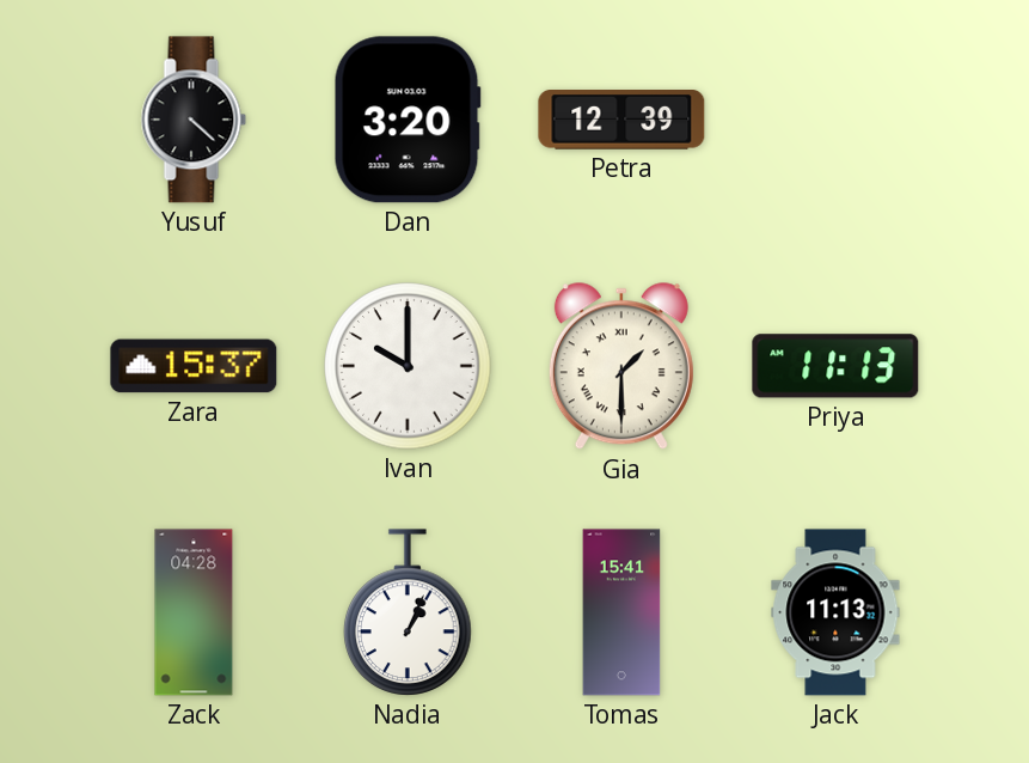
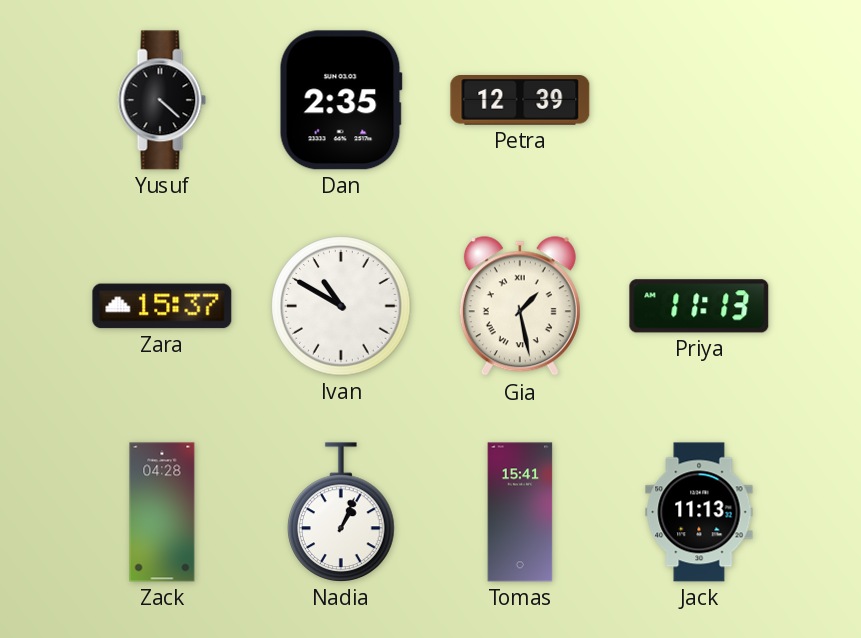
Dan: 3:20 -> 2:35 (341, 100)
Ivan: 10:00 -> 10:50 (341, 306)
Gia: 1:30 -> 1:28 (520, 307)
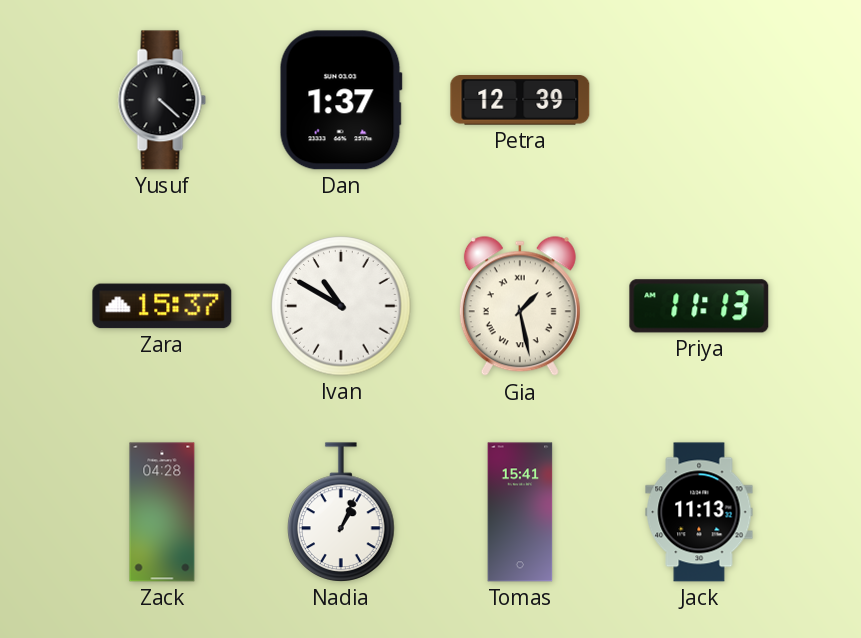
Dan: 2:35 -> 1:37 (341, 100)
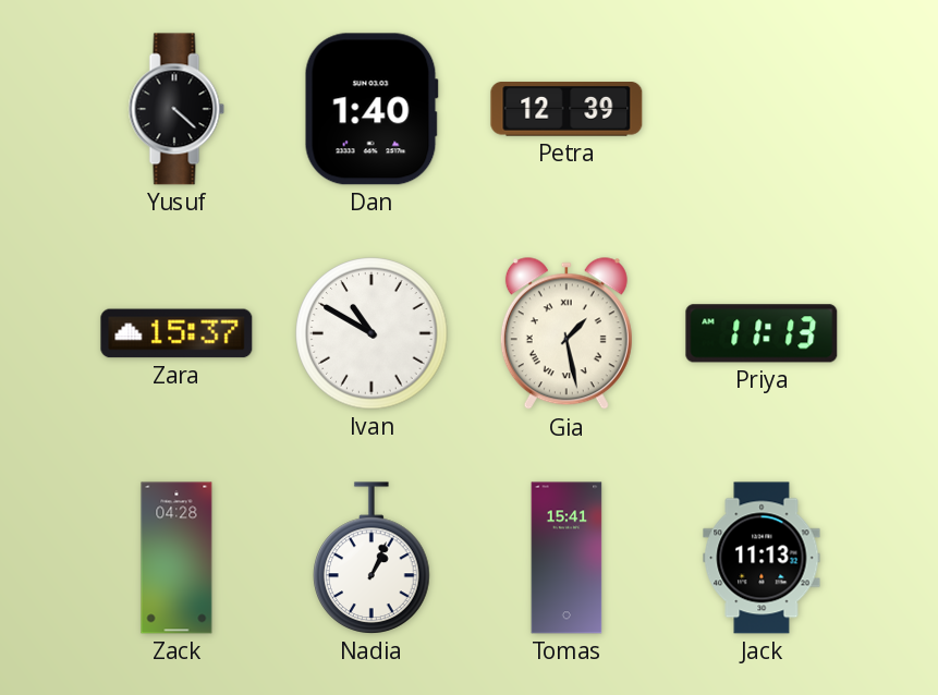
Dan: 1:37 -> 1:40 (371, 109)
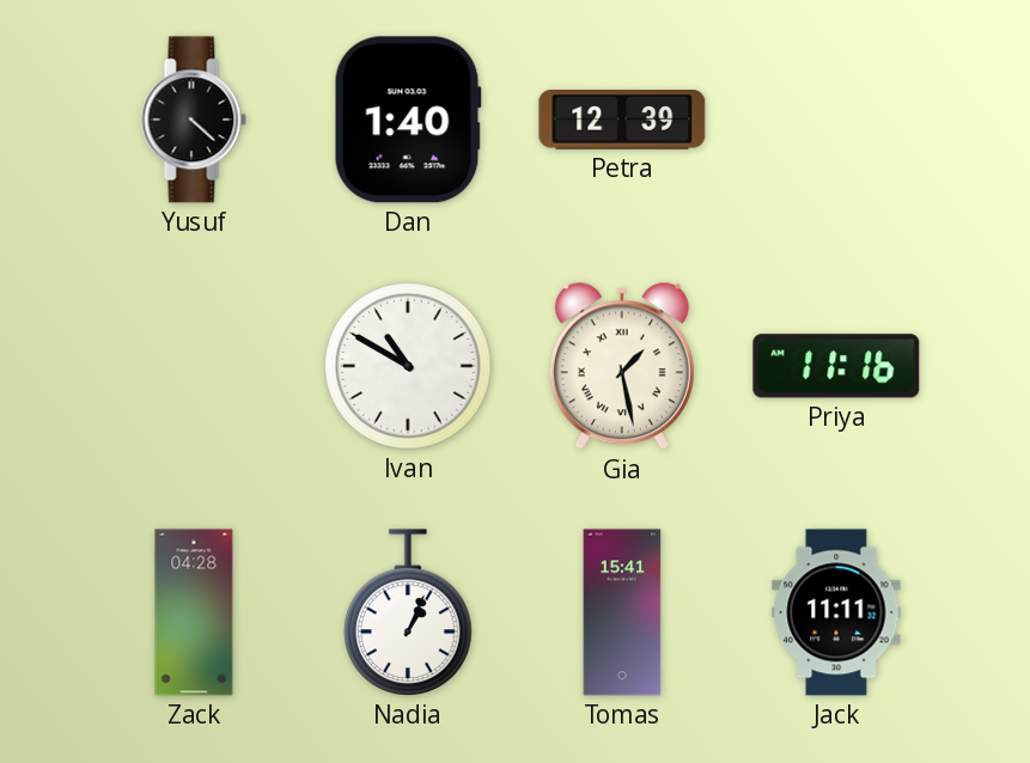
Zara: 15:37 -> none (176, 333)
Priya: 11:13 -> 11:16 (836, 366)
Jack: 11:13 -> 11:11 (836, 612)
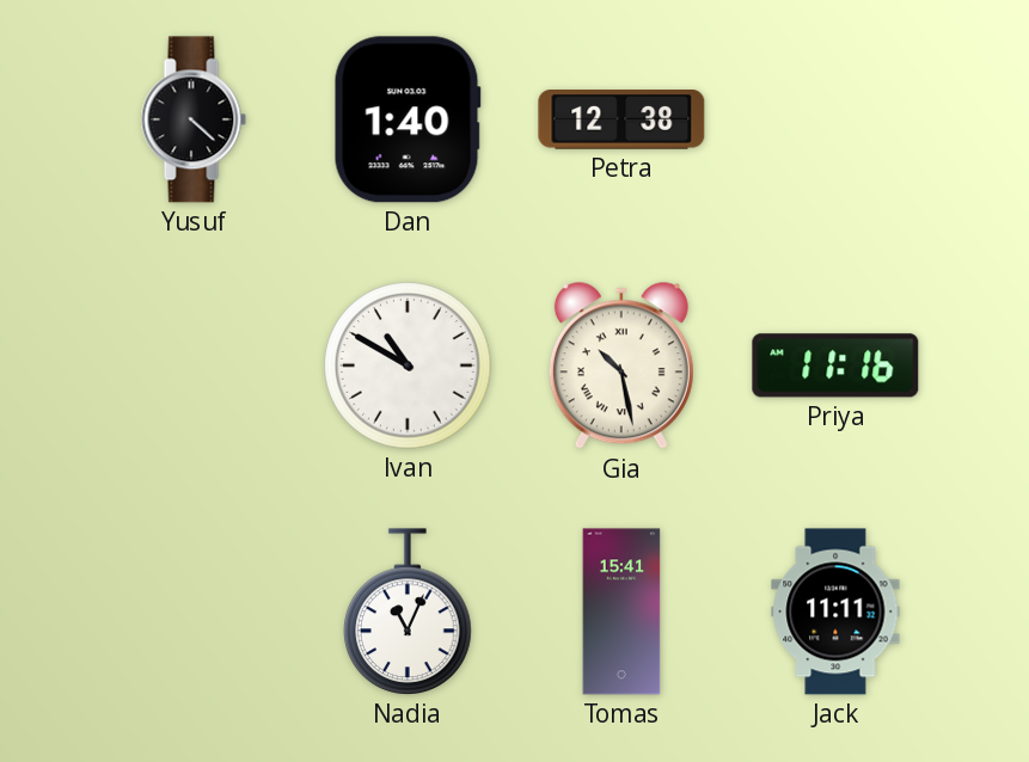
Petra: 12:39 -> 12:38 (621, 119)
Gia: 1:28 -> 10:28 (621, 367)
Zack: 04:28 -> none (194, 612)
Nadia: 1:04 -> 11:04 (408, 612)
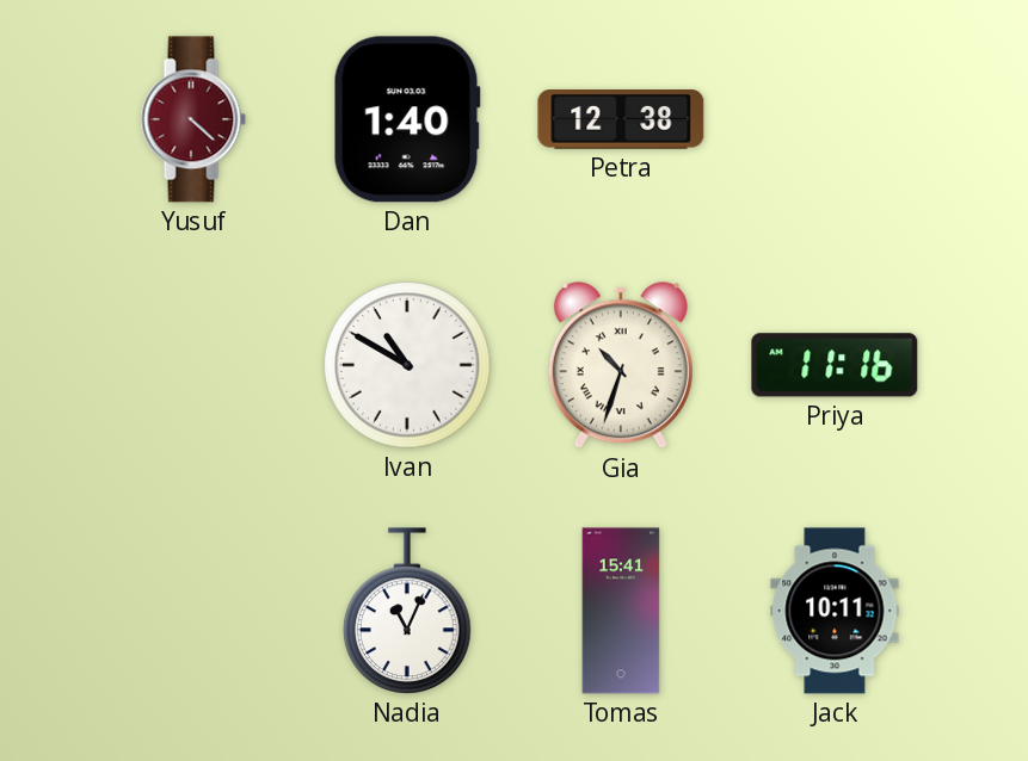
Yusuf dial: black -> burgundy (193, 119)
Gia: 10:28 -> 10:33 (621, 366)
Jack: 11:11 -> 10:11 (835, 611)
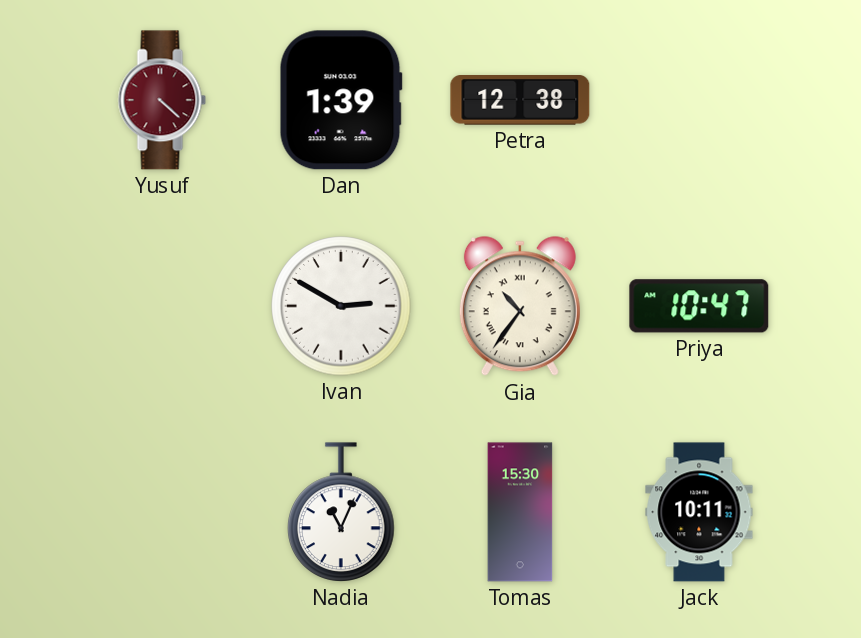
Dan: 1:40 -> 1:39 (341, 100)
Ivan: 10:50 -> 2:50 (341, 306)
Gia: 10:33 -> 10:36 (520, 307)
Priya: 11:16 -> 10:47 (699, 306)
Tomas: 15:41 -> 15:30 (520, 512)
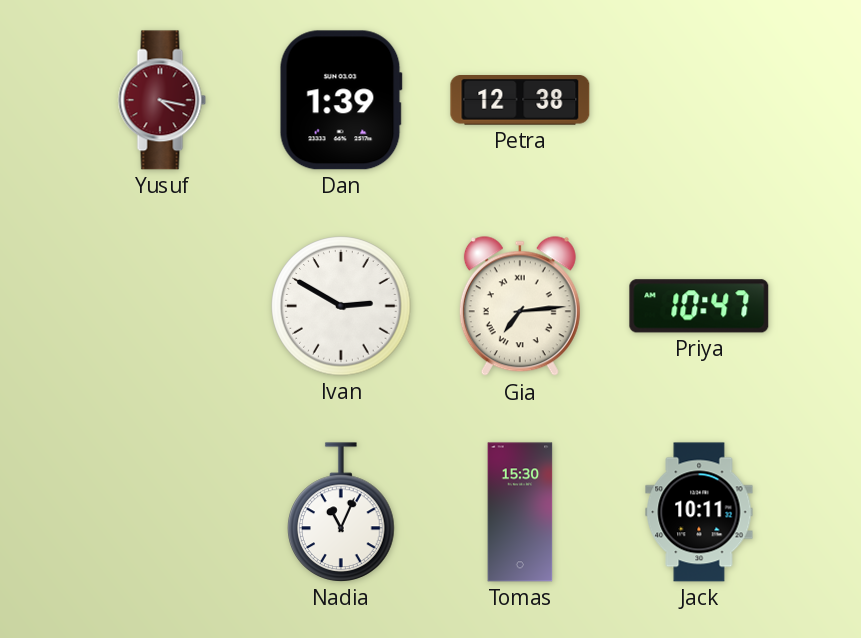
Yusuf: 4:22 -> 4:17 (162, 100)
Gia: 10:36 -> 7:14 (520, 307)
